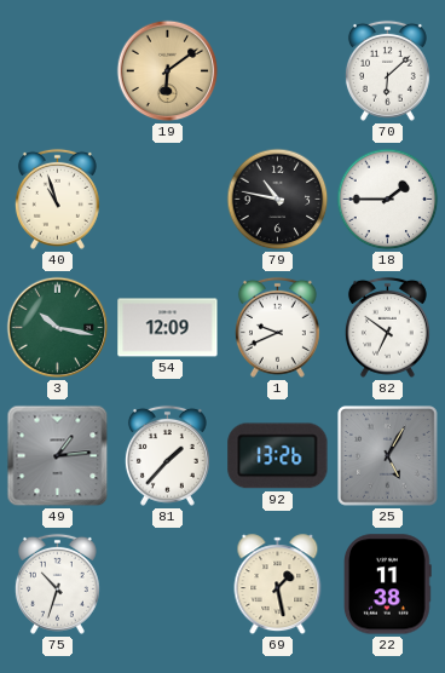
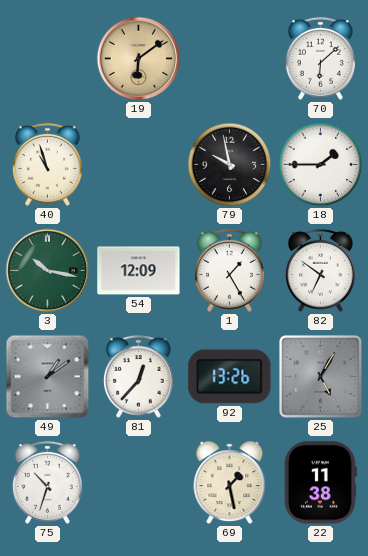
79: 10:47 -> 9:58 (230, 165)
1: 9:41 -> 1:25 (229, 270)
49: 1:14 -> 1:09 (48, 377)
81: 1:37 -> 12:37 (138, 376)
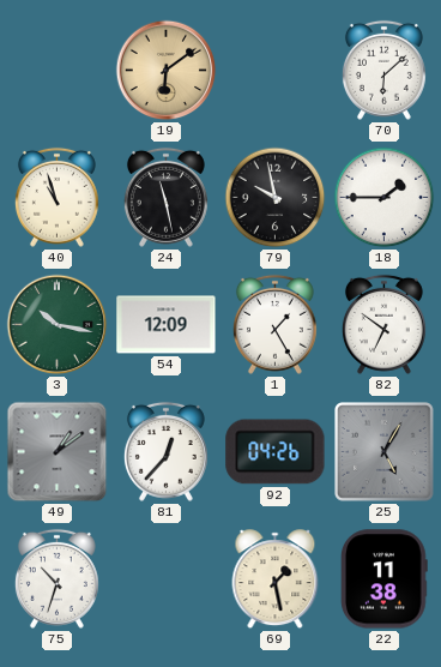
24: none -> 11:28 (165, 197)
92: 13:26 -> 04:26 (276, 452)
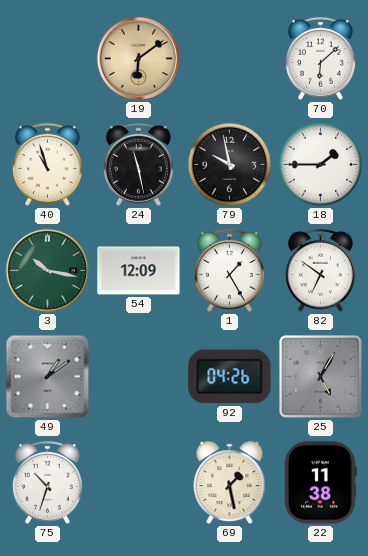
81: 12:37 -> none (165, 451)
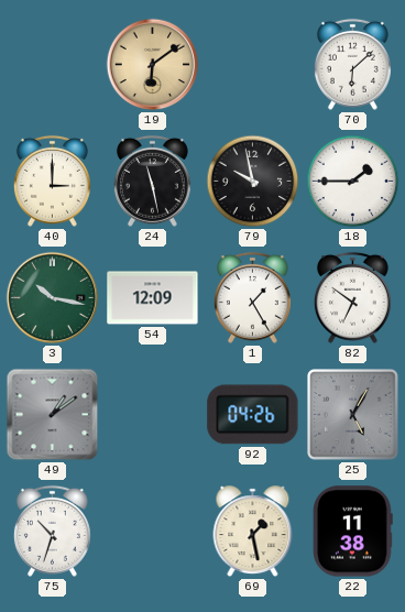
40: 10:57 -> 3:00 (52, 181)
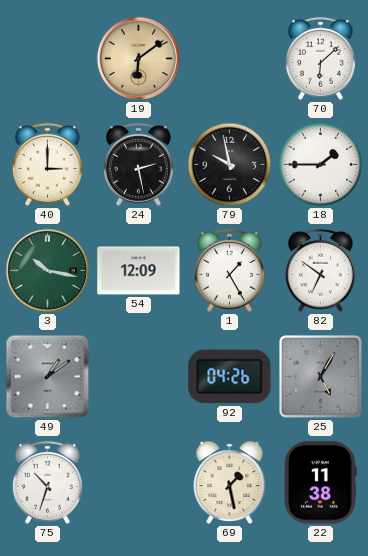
24: 11:28 -> 2:28 (138, 164)
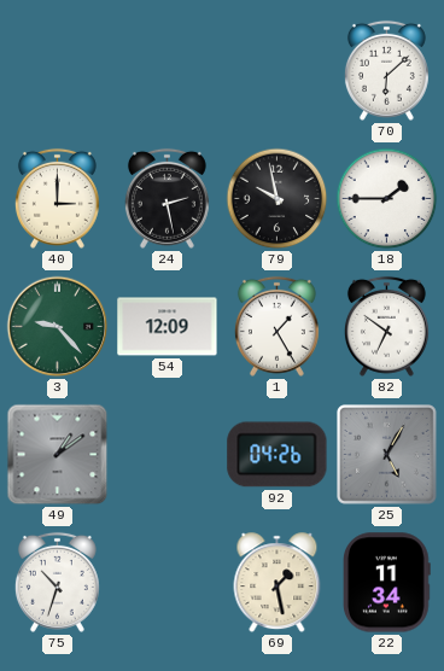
19: 6:09 -> none (139, 59)
3: 10:17 -> 9:23 (58, 327)
22: 11:38 -> 11:34 (387, 583)
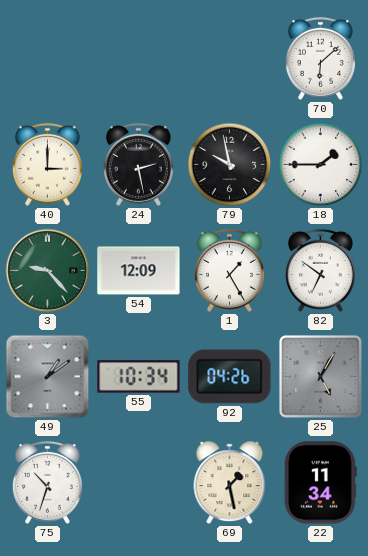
55: none -> 10:34 (139, 377)
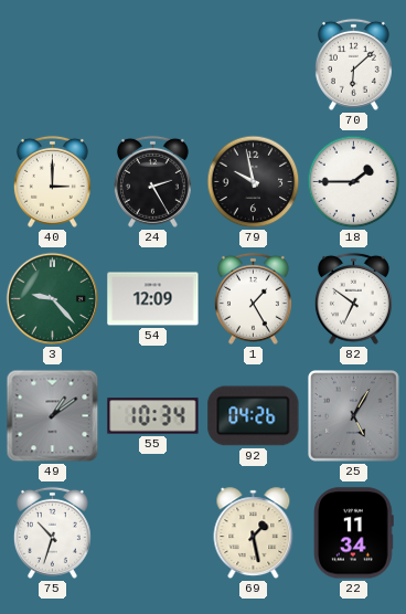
24: 2:28 -> 2:25 (152, 181)
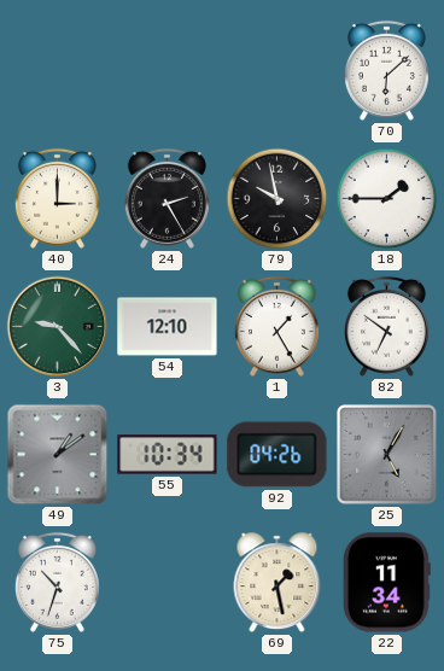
54: 12:09 -> 12:10 (168, 327)
